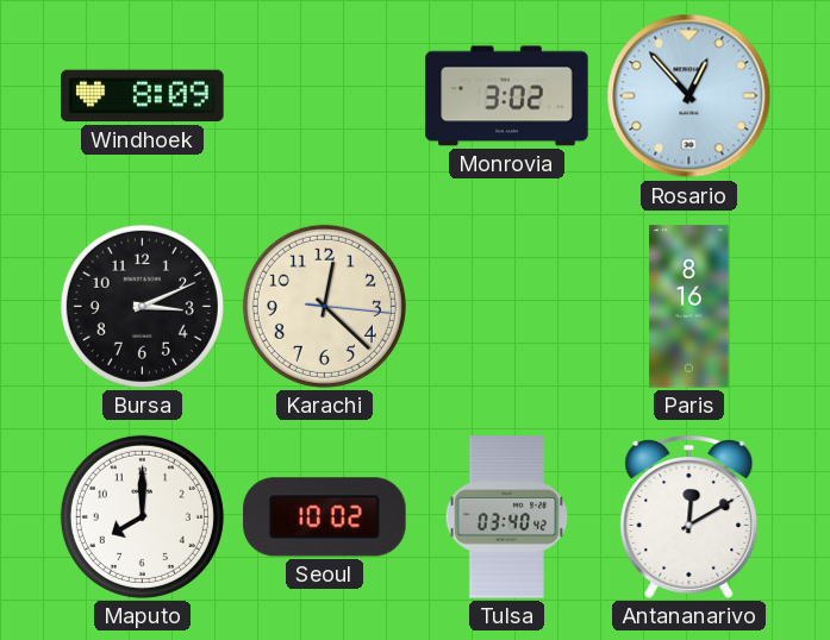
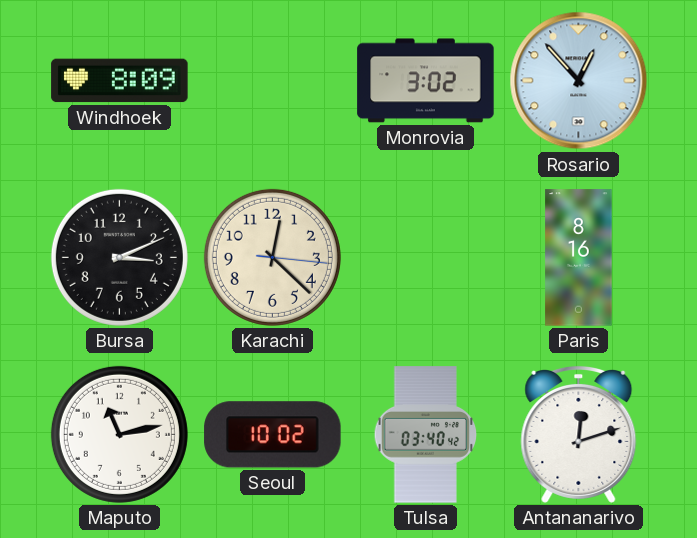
Maputo: 8:00 -> 11:13 (119, 434)
Antananarivo: 12:10 -> 12:12 (579, 434)
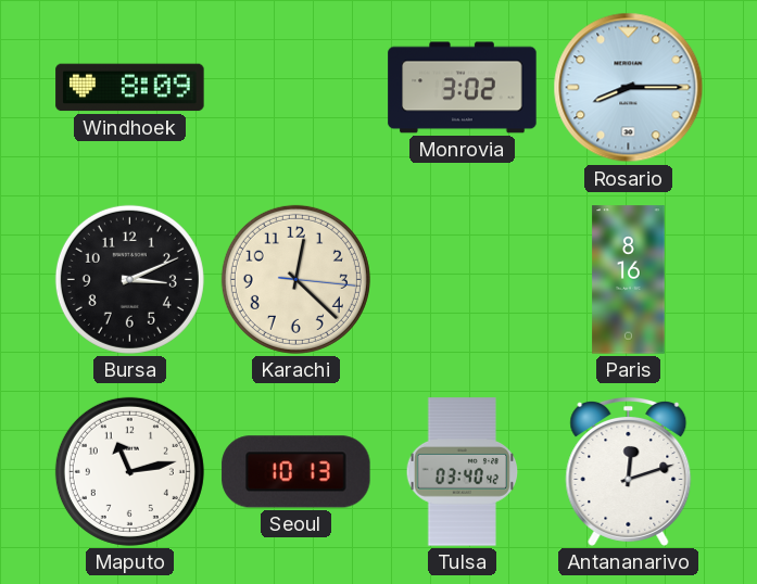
Rosario: 12:53 -> 8:15 (629, 88)
Seoul: 10:02 -> 10:13 (297, 472)
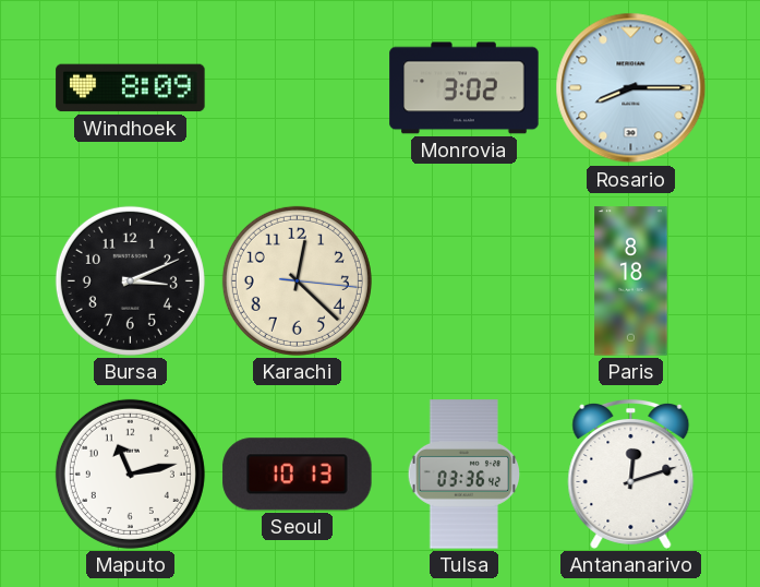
Paris: 8:16 -> 8:18 (631, 281)
Tulsa: 03:40 -> 03:36 (465, 475)
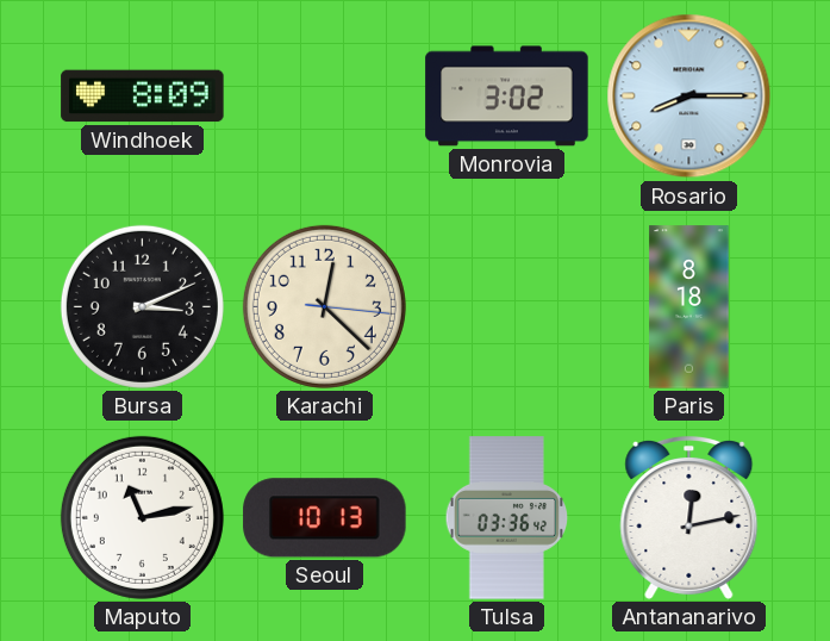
Antananarivo: 12:12 -> 12:13 (689, 517)
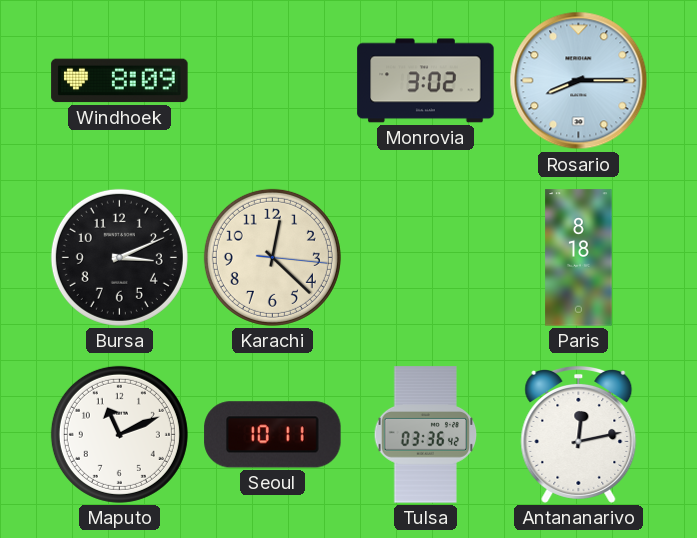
Maputo: 11:13 -> 11:11 (119, 434)
Seoul: 10:13 -> 10:11 (273, 435)
